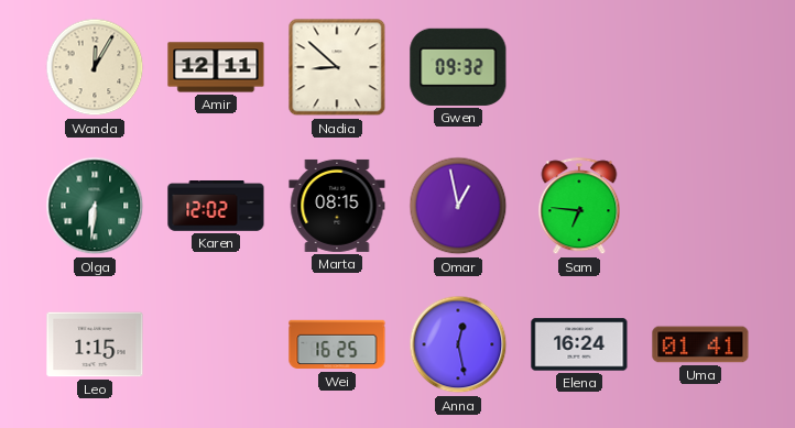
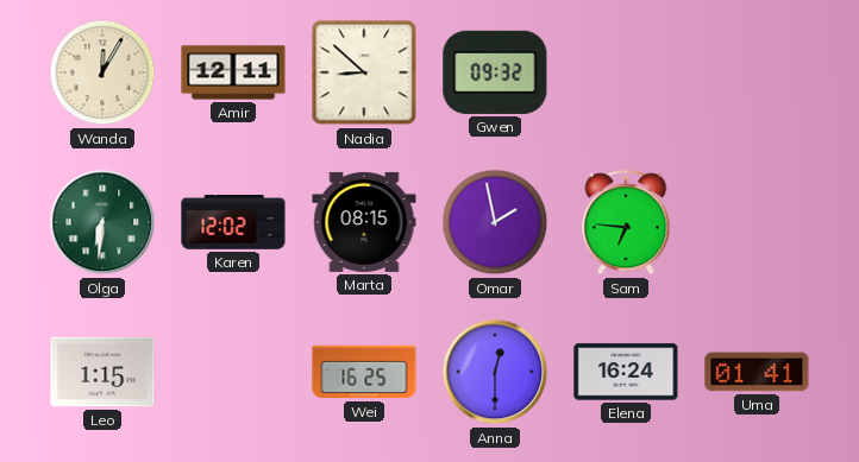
Omar: 12:58 -> 1:58 (495, 222)
Anna: 12:28 -> 12:30 (495, 372)
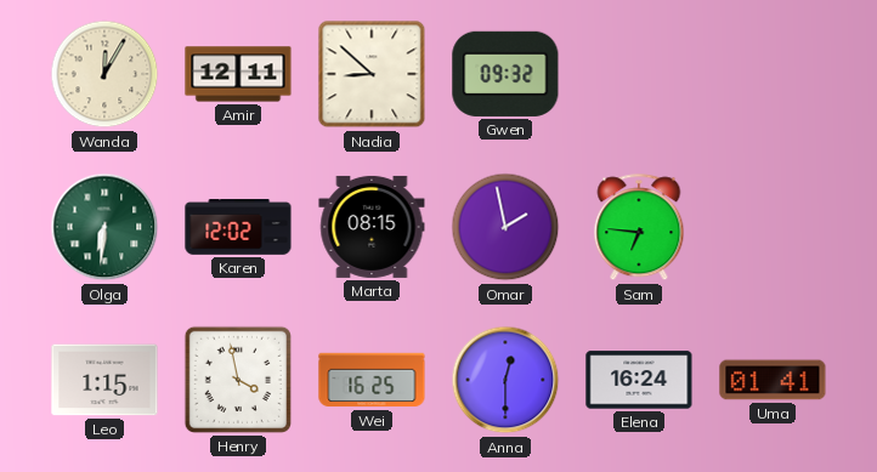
Henry: none -> 3:58 (238, 380)
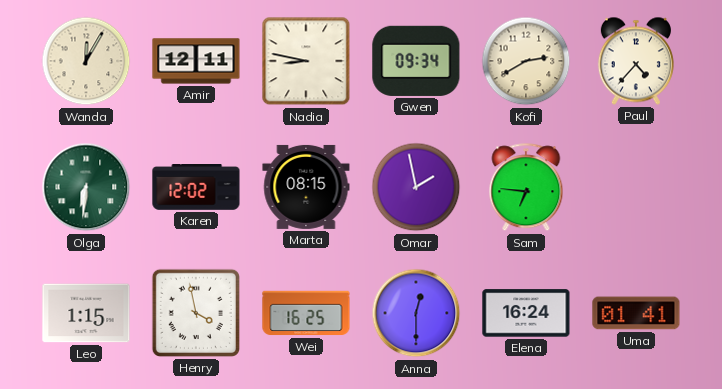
Nadia: 8:52 -> 8:47 (306, 61)
Gwen: 09:32 -> 09:34 (416, 61)
Kofi: none -> 2:40 (526, 61)
Paul: none -> 4:37 (636, 61)
